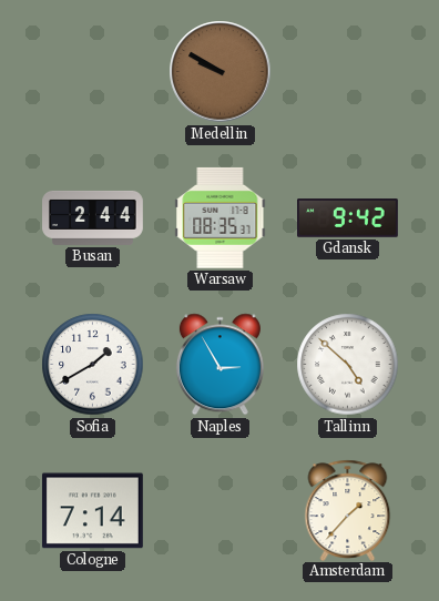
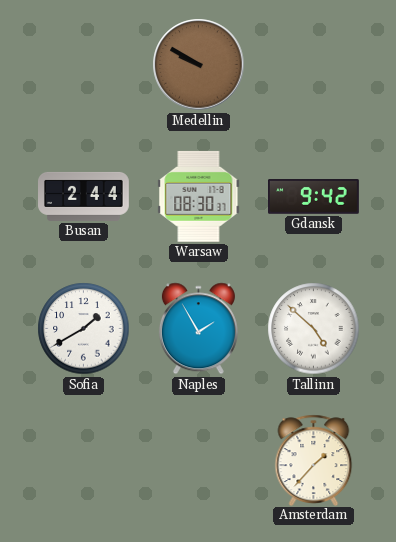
Warsaw: 08:35 -> 08:30 (199, 196)
Naples: 2:55 -> 1:55 (198, 329)
Cologne: 7:14 -> none (92, 511)
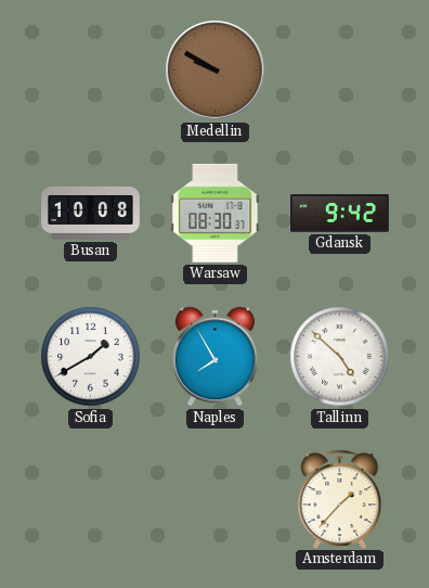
Busan: 2:44 -> 10:08 (91, 213)
Naples: 1:55 -> 7:55 (214, 357)
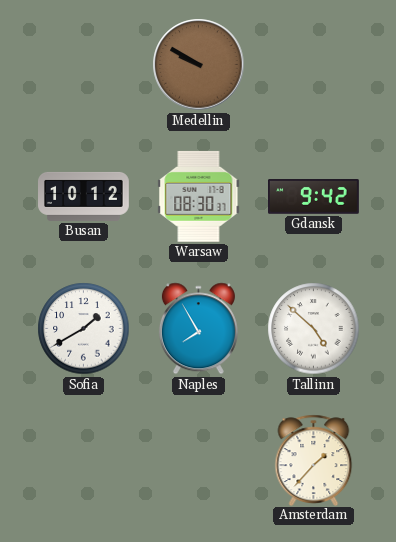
Busan: 10:08 -> 10:12 (84, 196)
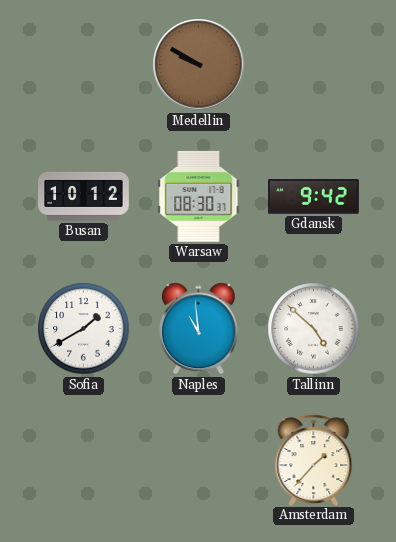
Naples: 7:55 -> 10:59 (198, 329)
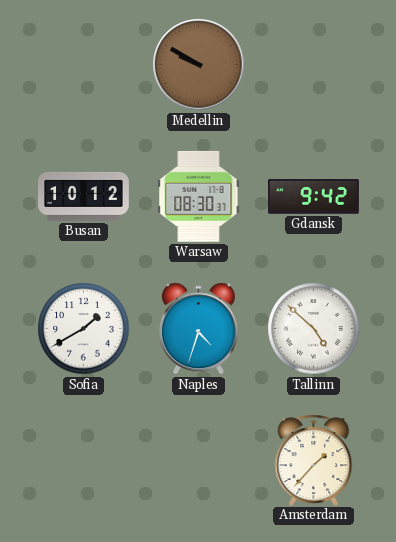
Naples: 10:59 -> 4:33 (198, 329)
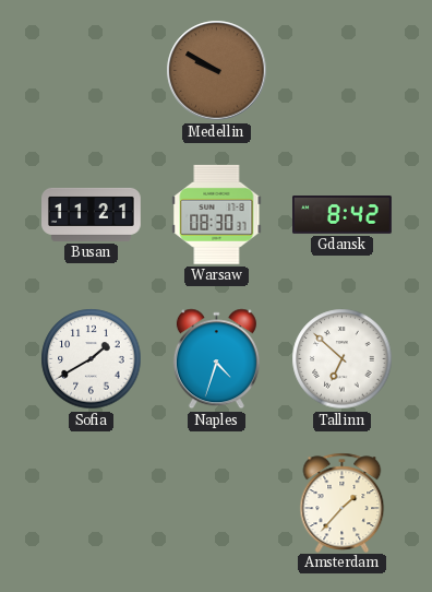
Busan: 10:12 -> 11:21 (92, 214)
Gdansk: 9:42 -> 8:42 (343, 215)
Tallinn: 4:52 -> 6:52 (343, 359)
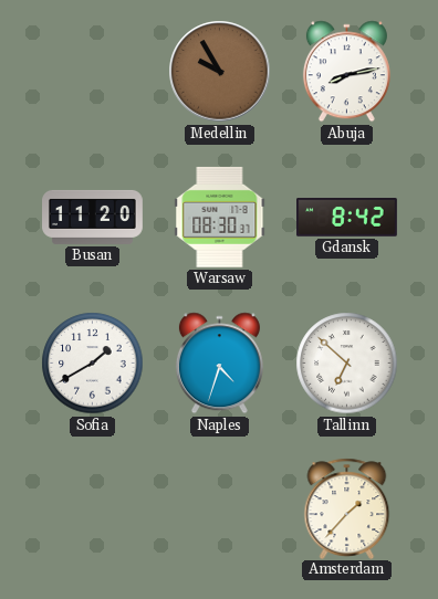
Medellin: 9:50 -> 9:55 (220, 72)
Abuja: none -> 8:13 (346, 72)
Busan: 11:21 -> 11:20 (93, 217)
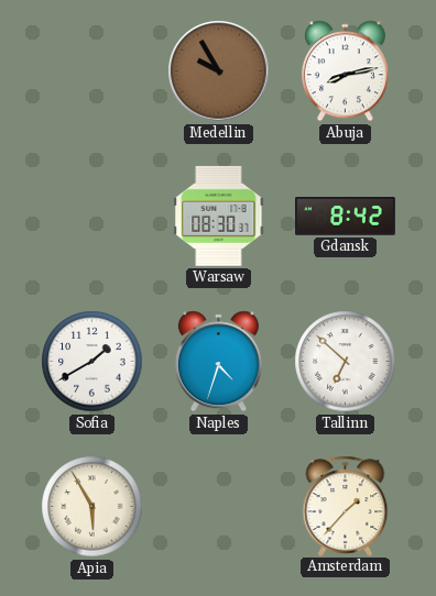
Busan: 11:20 -> none (93, 217)
Apia: none -> 5:55 (92, 507)
